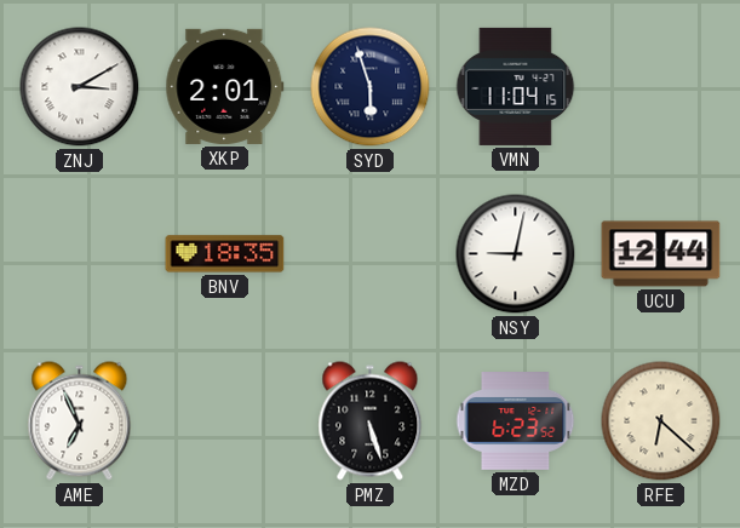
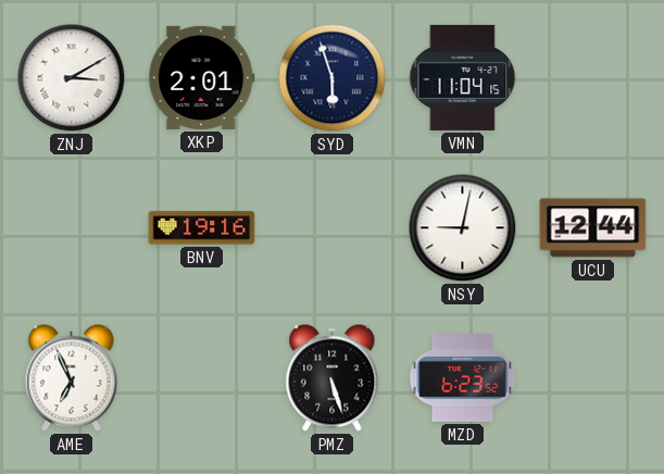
BNV: 18:35 -> 19:16 (202, 228)
RFE: 6:22 -> none (661, 421)
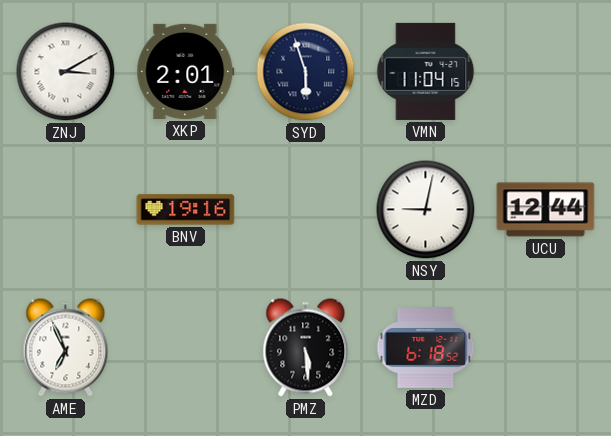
PMZ: 5:27 -> 5:29 (306, 348)
MZD: 6:23 -> 6:18 (426, 348)
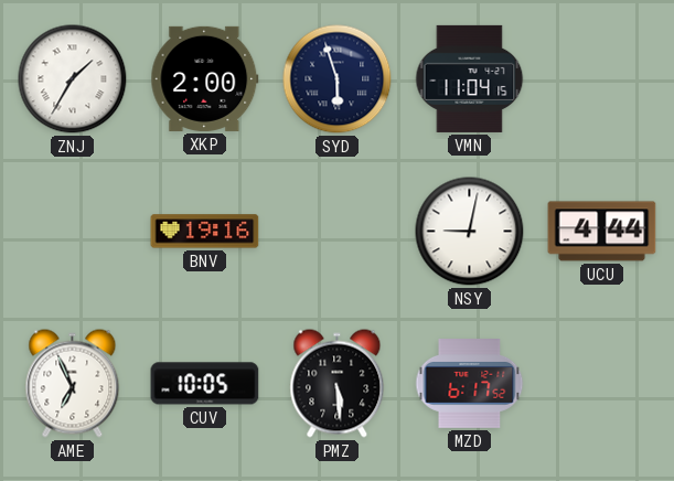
ZNJ: 3:10 -> 1:35 (73, 79)
XKP: 2:01 -> 2:00 (205, 78)
UCU: 12:44 -> 4:44 (602, 232)
CUV: none -> 10:05 (205, 384)
MZD: 6:18 -> 6:17 (470, 384)
